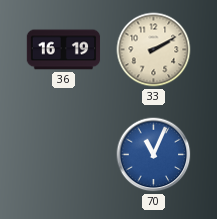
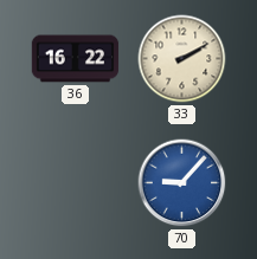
36: 16:19 -> 16:22 (76, 59)
70: 11:04 -> 9:07 (182, 183)
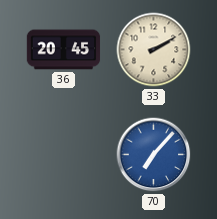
36: 16:22 -> 20:45 (64, 50)
70: 9:07 -> 7:07 (154, 155)
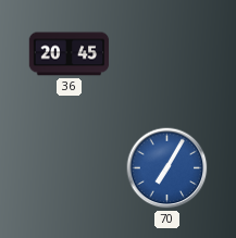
33: 2:10 -> none (154, 50)
70: 7:07 -> 7:05 (167, 168)
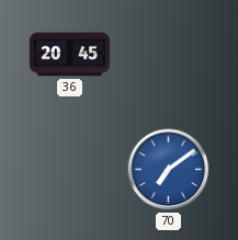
70: 7:05 -> 7:09 (169, 170)
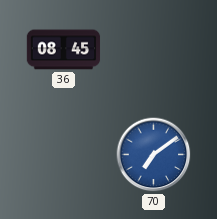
36: 20:45 -> 08:45 (64, 50)
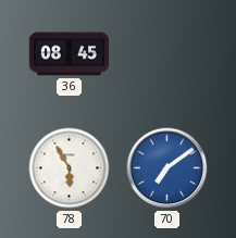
78: none -> 5:55 (70, 168)
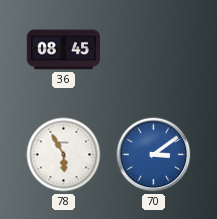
70: 7:09 -> 3:09 (154, 155)
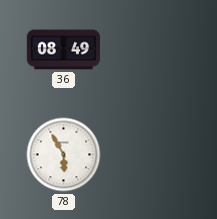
36: 08:45 -> 08:49 (64, 50)
70: 3:09 -> none (154, 155)
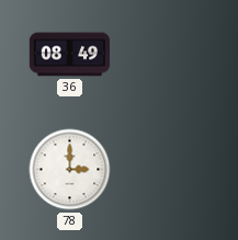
78: 5:55 -> 3:00 (70, 170)
